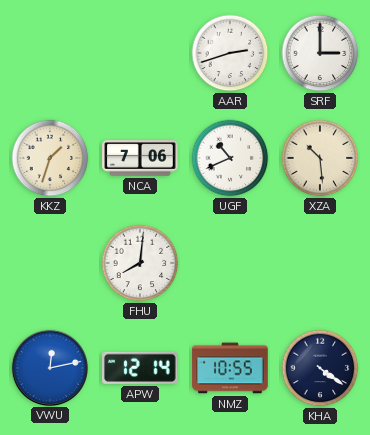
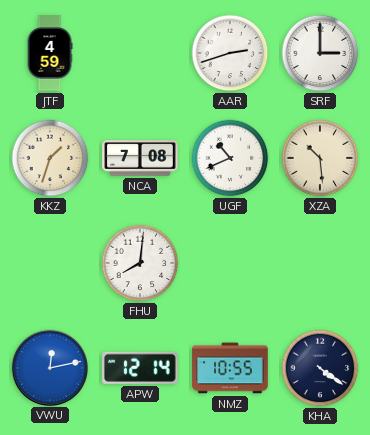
JTF: none -> 4:59 (50, 53)
NCA: 7:06 -> 7:08 (140, 158)
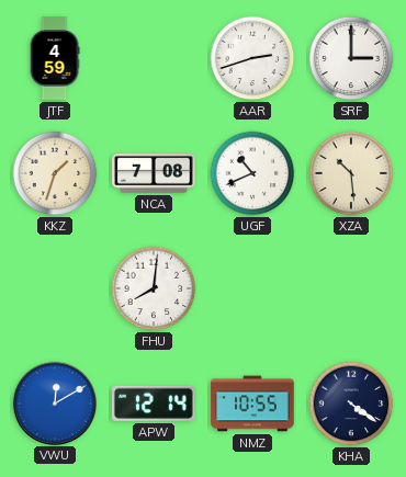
VWU: 12:13 -> 12:10 (54, 402)
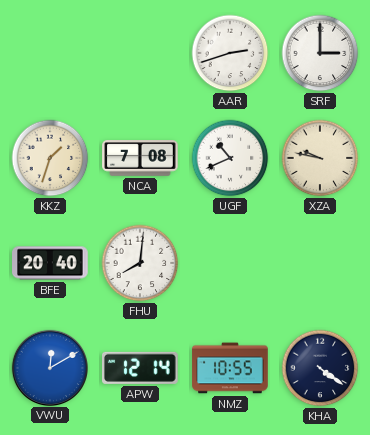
JTF: 4:59 -> none (55, 58)
XZA: 10:29 -> 9:47 (320, 158)
BFE: none -> 20:40 (50, 263)
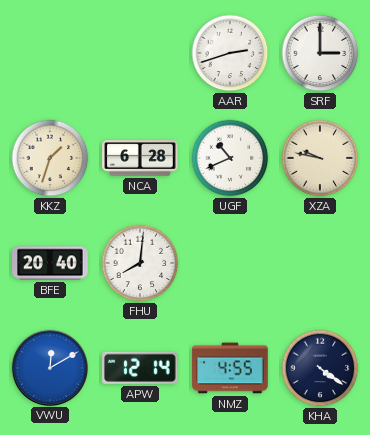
NCA: 7:08 -> 6:28 (140, 158)
NMZ: 10:55 -> 4:55 (230, 368)
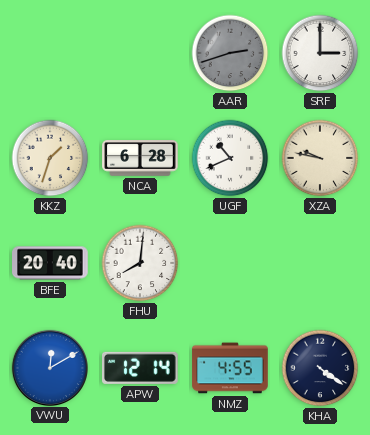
AAR dial: white -> grey (230, 53)
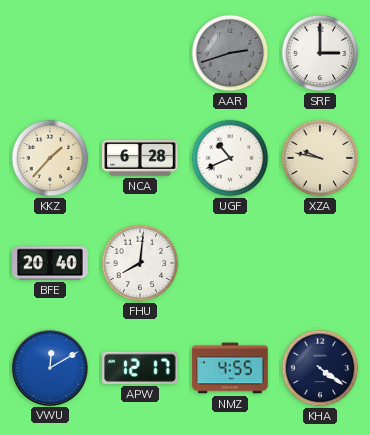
KKZ: 1:33 -> 1:37 (50, 158)
APW: 12:14 -> 12:17 (141, 368)
